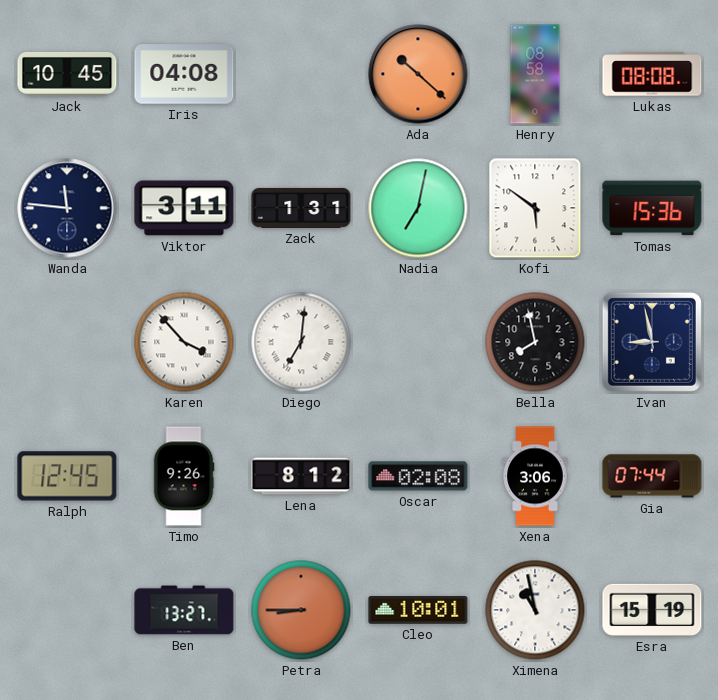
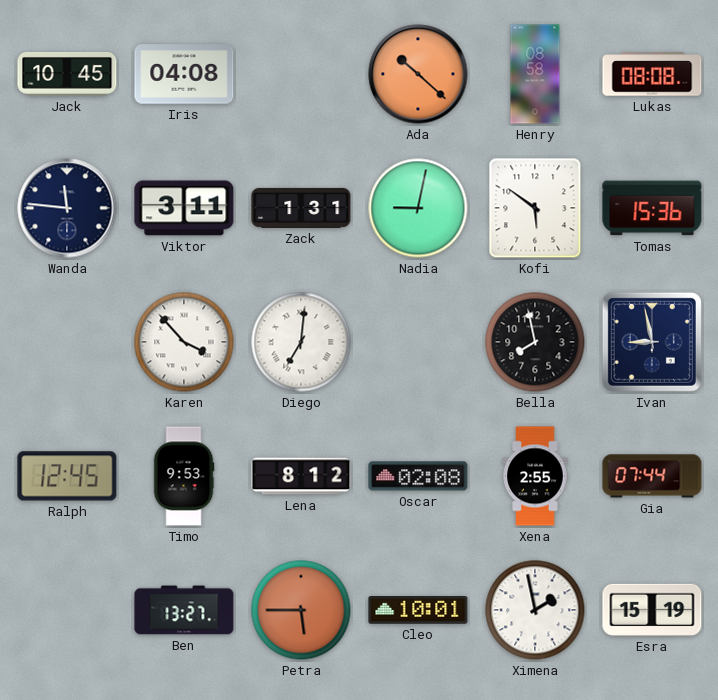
Nadia: 7:02 -> 9:02 (418, 208)
Timo: 9:26 -> 9:53 (184, 476)
Xena: 3:06 -> 2:55 (535, 476)
Petra: 8:45 -> 5:45 (301, 610)
Ximena: 10:58 -> 1:58 (535, 610)
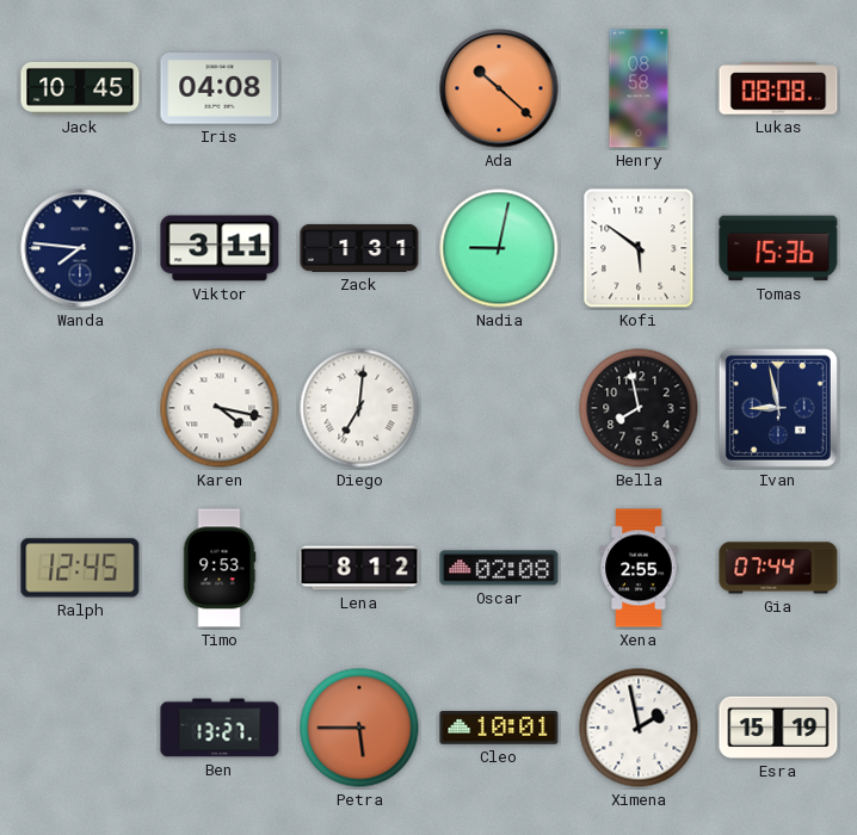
Wanda: 11:46 -> 7:46 (80, 248)
Karen: 3:53 -> 4:17 (220, 408)
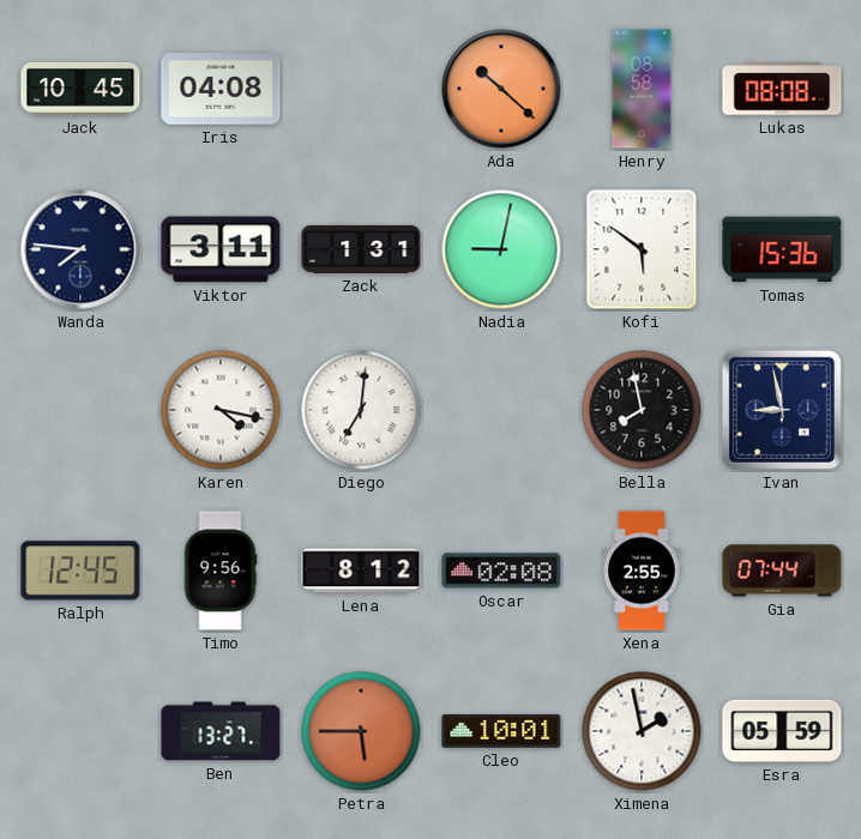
Timo: 9:53 -> 9:56 (221, 571)
Esra: 15:19 -> 05:59 (782, 731)
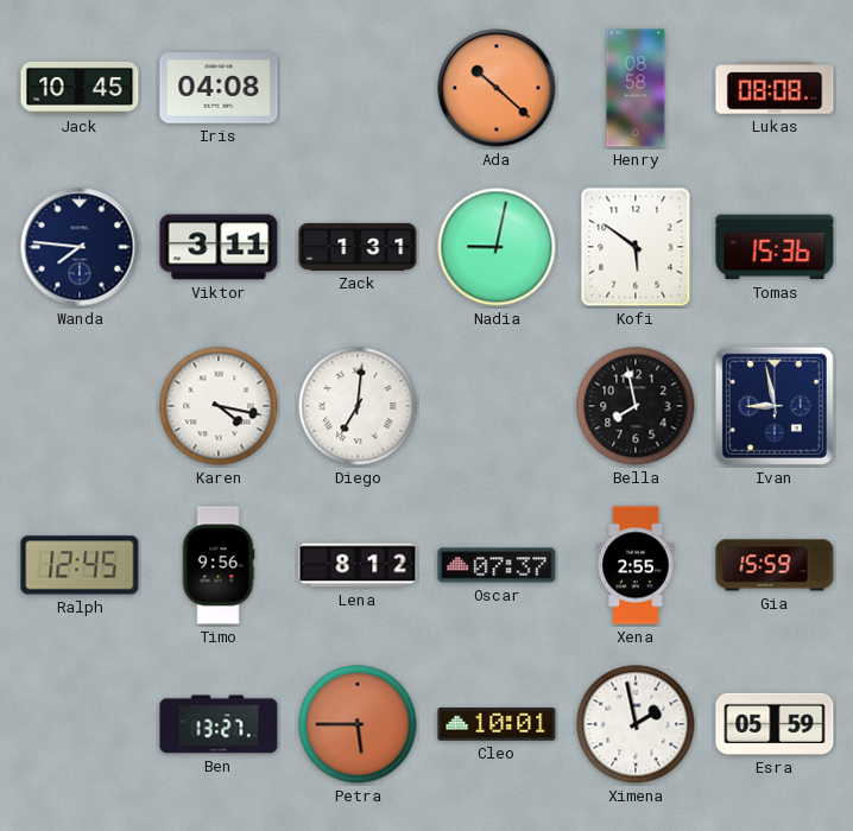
Oscar: 02:08 -> 07:37 (497, 565)
Gia: 07:44 -> 15:59 (775, 565)
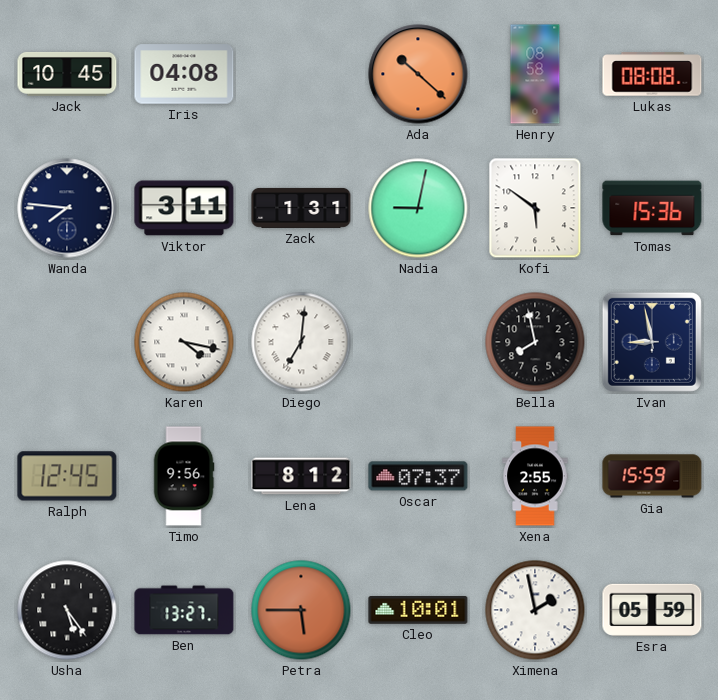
Usha: none -> 5:24 (67, 610)
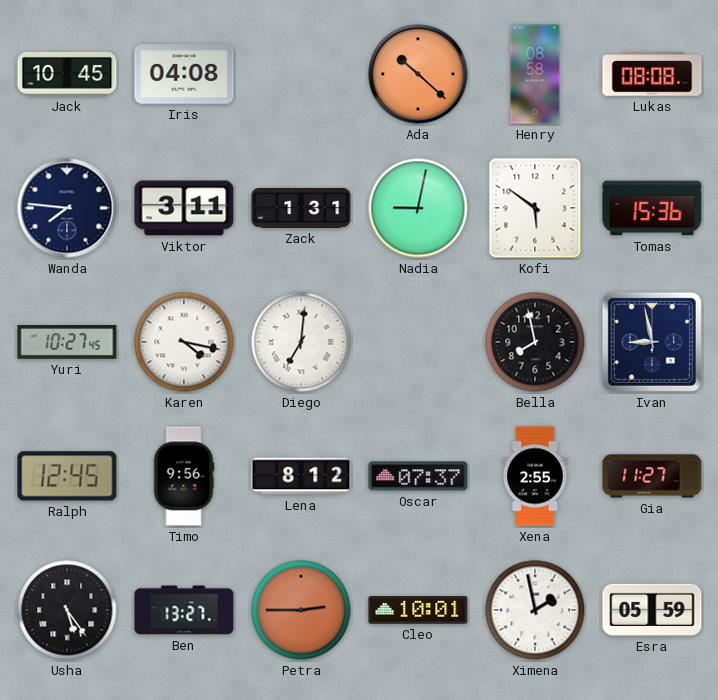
Yuri: none -> 10:27 (67, 342)
Gia: 15:59 -> 11:27 (652, 476)
Petra: 5:45 -> 2:45 (301, 610)
